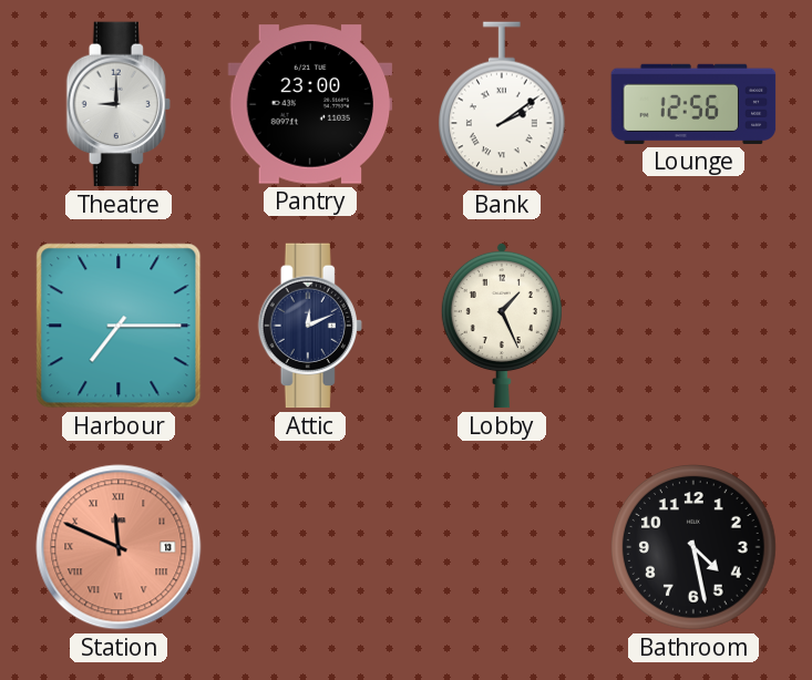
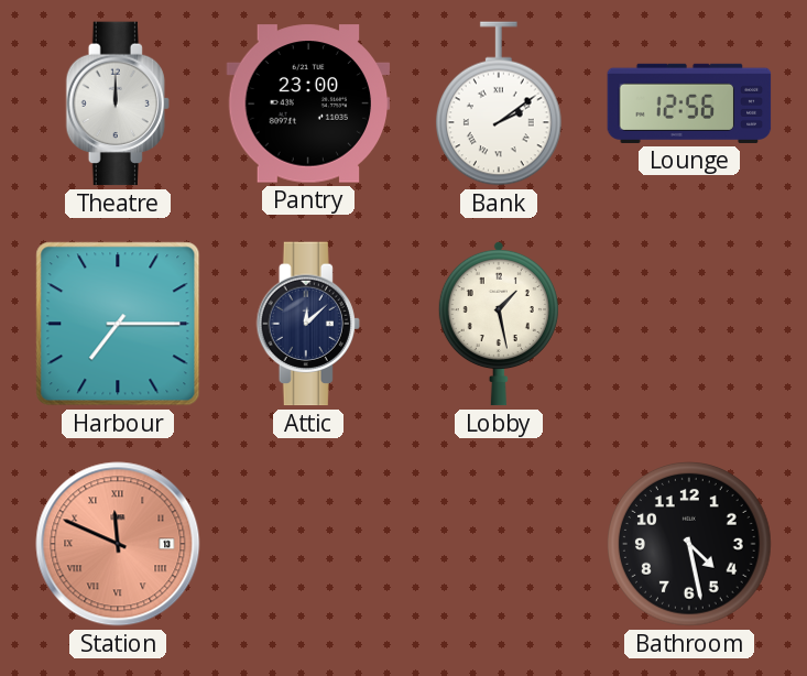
Theatre: 9:00 -> 12:00 (118, 103)
Attic: 12:11 -> 12:08 (308, 324)
Lobby: 1:26 -> 1:28 (499, 324)
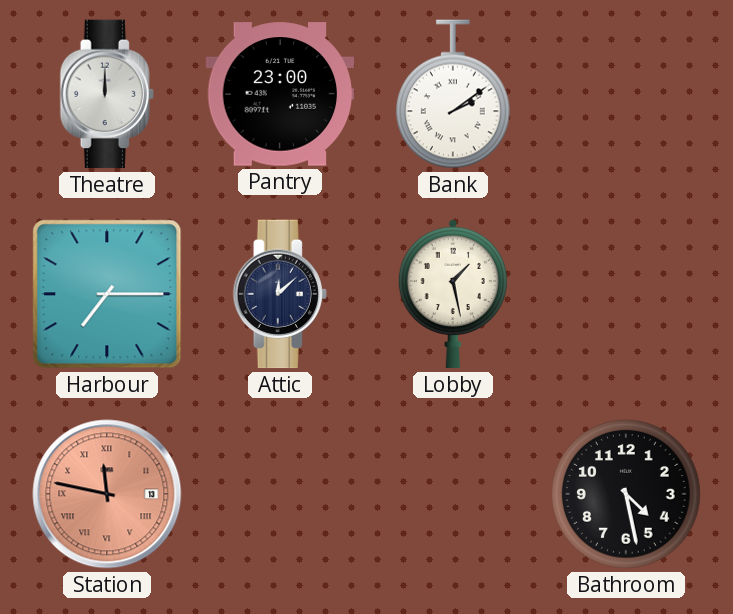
Lounge: 12:56 -> none (689, 103)
Station: 11:49 -> 11:47 (107, 494)
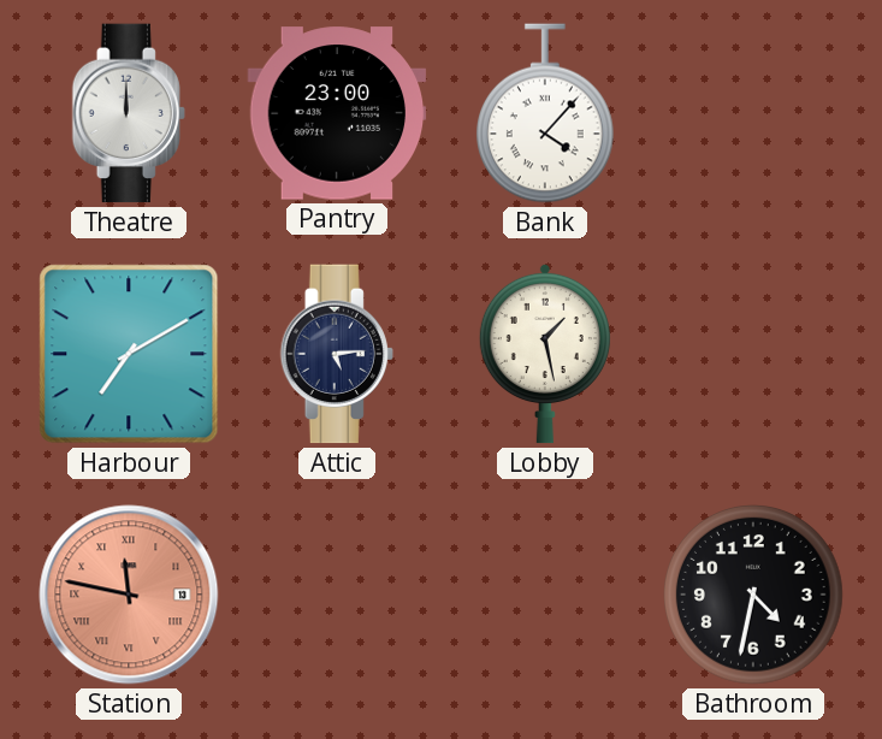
Bank: 2:09 -> 4:07 (545, 113)
Harbour: 7:15 -> 7:10 (129, 354)
Attic: 12:08 -> 5:14 (337, 354)
Bathroom: 4:28 -> 4:32 (754, 596)
